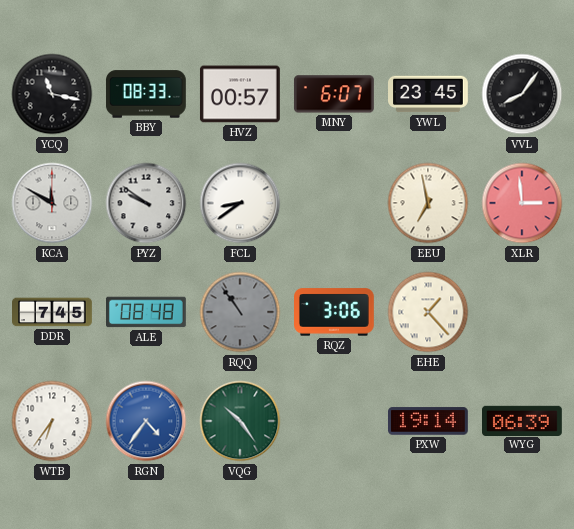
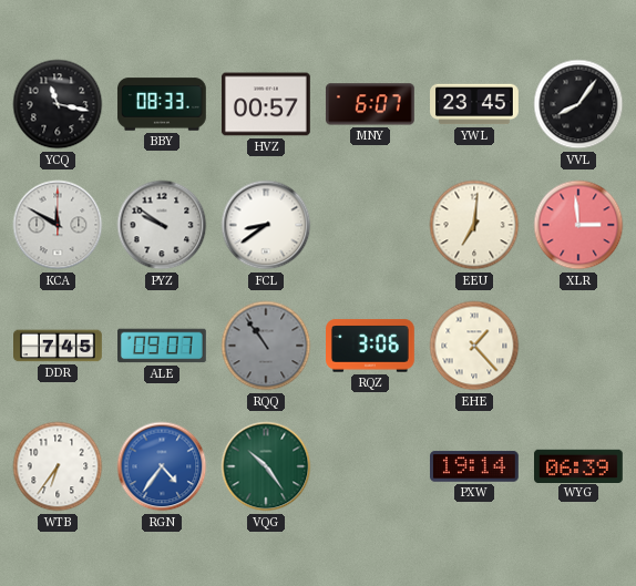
EEU: 6:58 -> 7:01 (474, 225)
ALE: 08:48 -> 09:07 (163, 346)
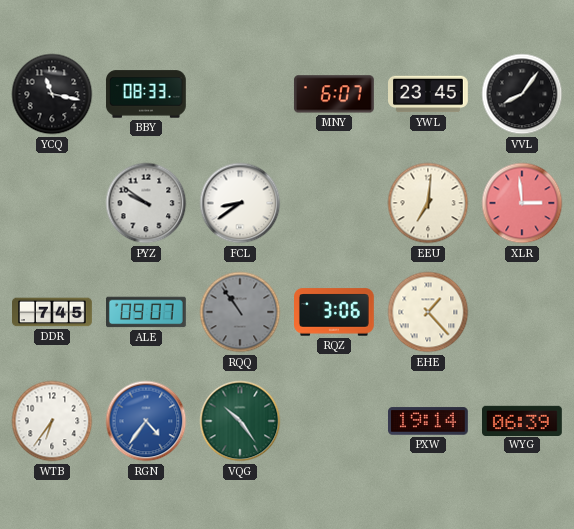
HVZ: 00:57 -> none (266, 104)
KCA: 11:50 -> none (58, 225)
